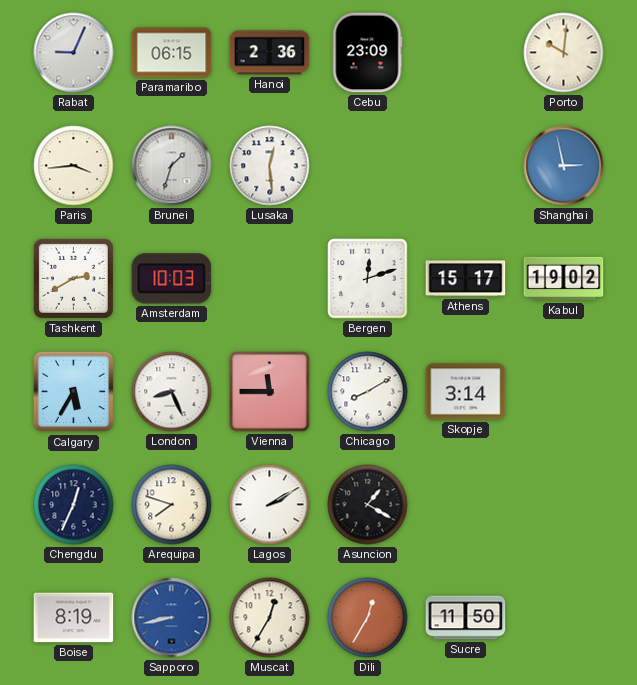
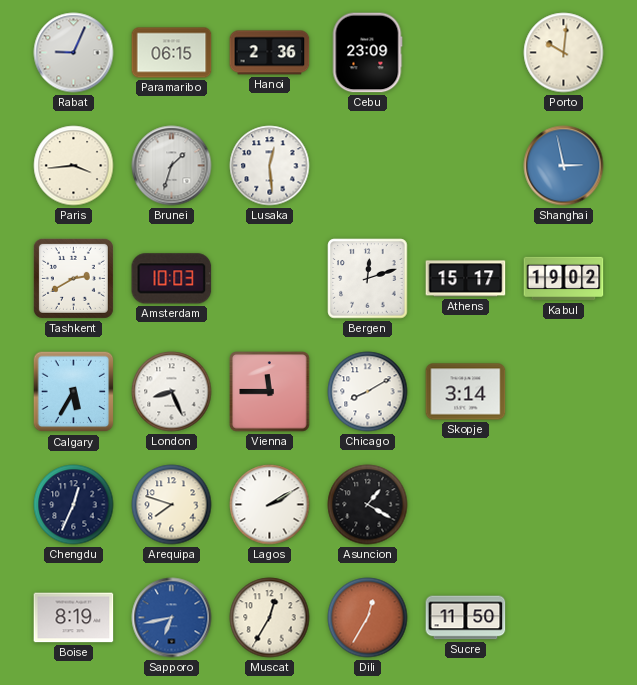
Sapporo: 8:43 -> 6:43 (172, 618)
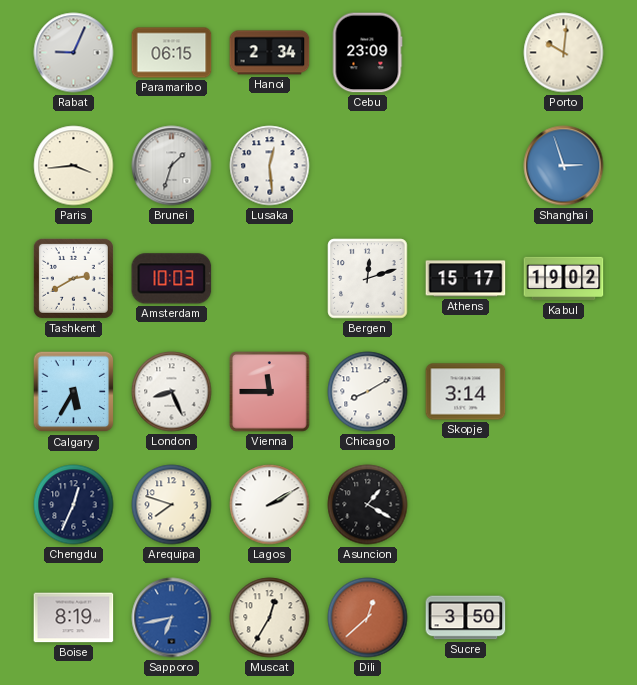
Hanoi: 2:36 -> 2:34 (270, 53)
Shanghai: 2:58 -> 2:57 (564, 166)
Dili: 12:35 -> 12:38 (368, 618)
Sucre: 11:50 -> 3:50 (466, 618)
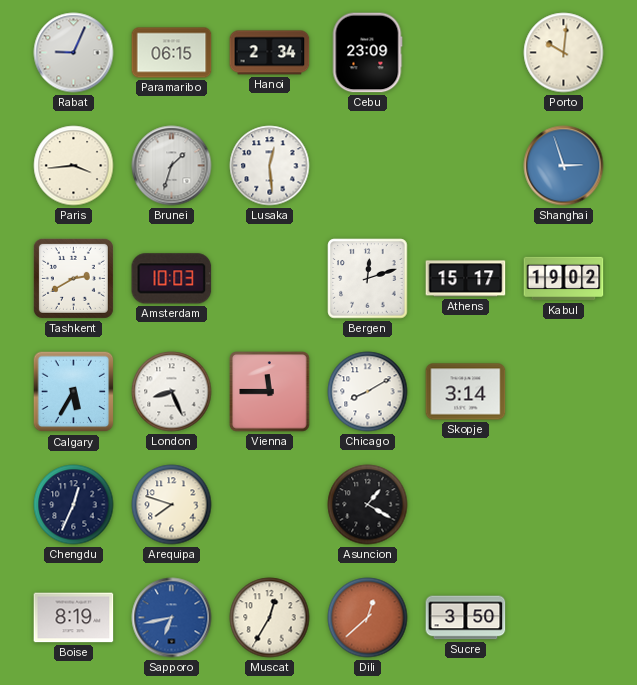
Lagos: 2:10 -> none (270, 505)
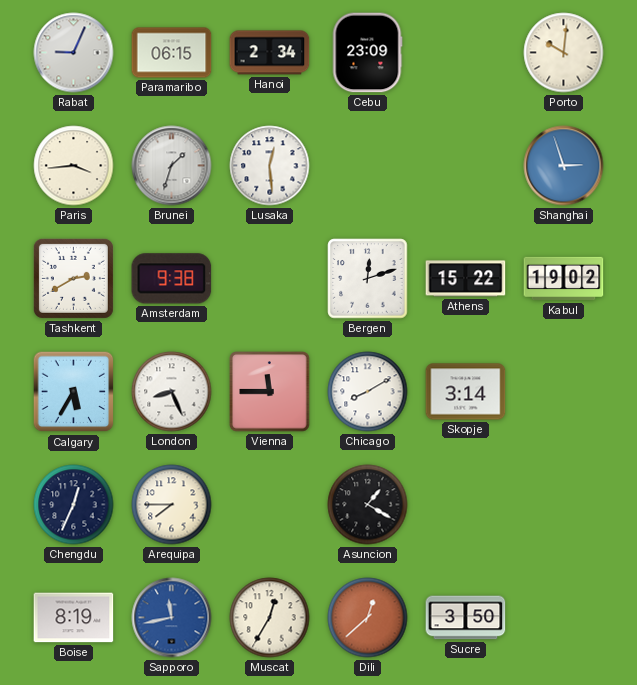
Amsterdam: 10:03 -> 9:38 (172, 279)
Athens: 15:17 -> 15:22 (466, 279)
Arequipa: 7:48 -> 7:45 (172, 505)
Sapporo: 6:43 -> 11:43 (172, 618)
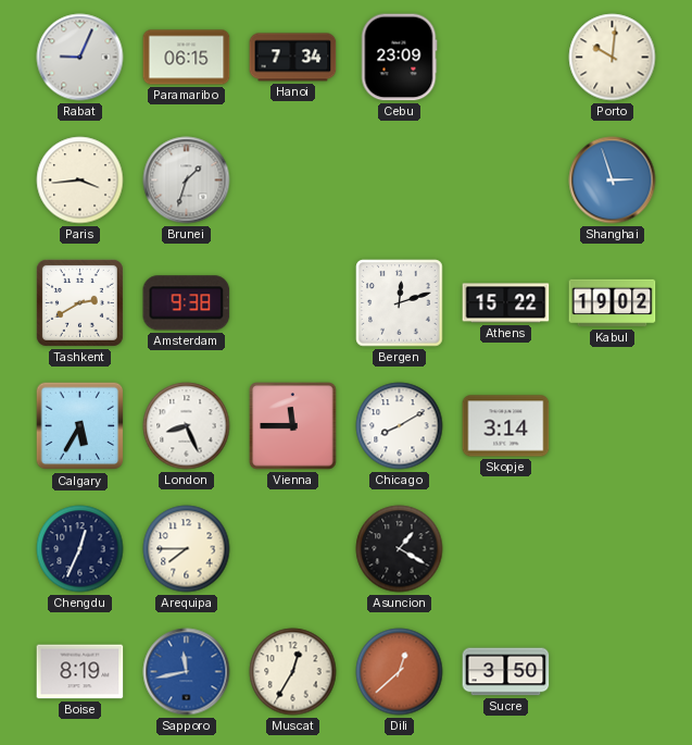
Hanoi: 2:34 -> 7:34 (293, 58)
Lusaka: 12:29 -> none (270, 166)
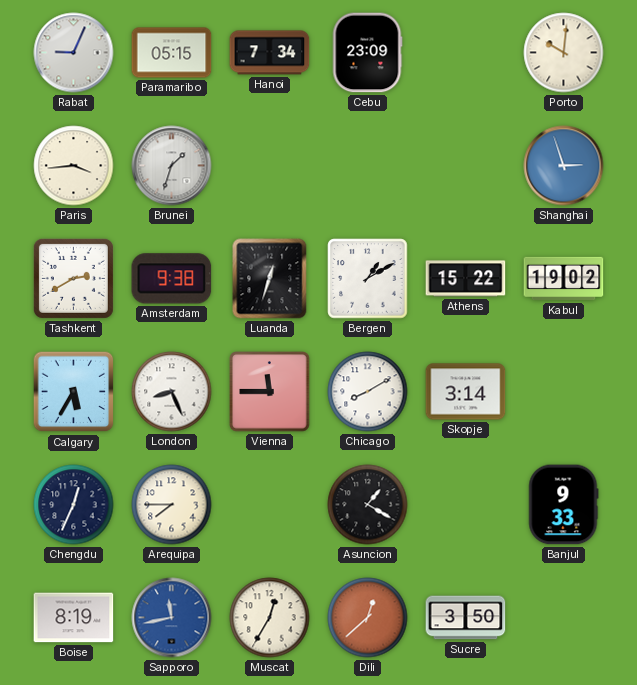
Paramaribo: 06:15 -> 05:15 (172, 53)
Luanda: none -> 12:33 (270, 279)
Bergen: 12:12 -> 1:10 (368, 279)
Banjul: none -> 9:33 (564, 505)
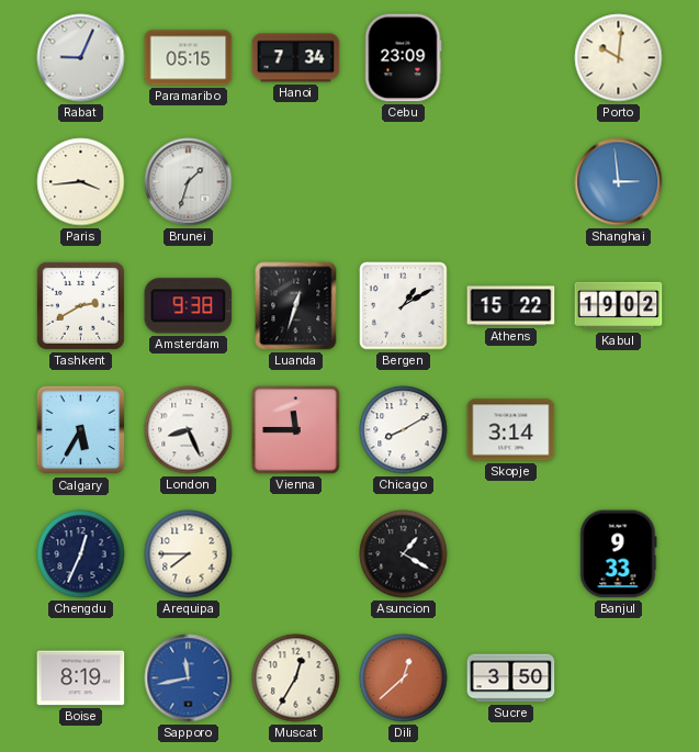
Shanghai: 2:57 -> 2:59 (619, 182)
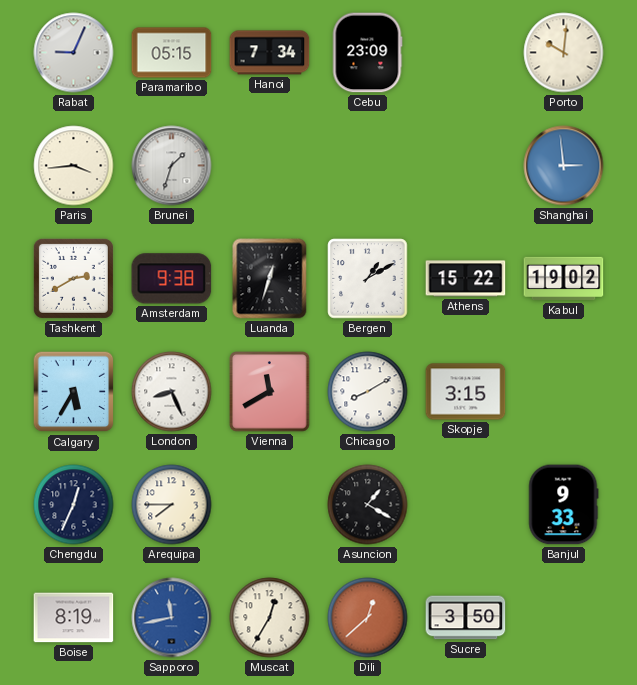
Vienna: 11:45 -> 11:40 (270, 392)
Skopje: 3:14 -> 3:15 (466, 392)
